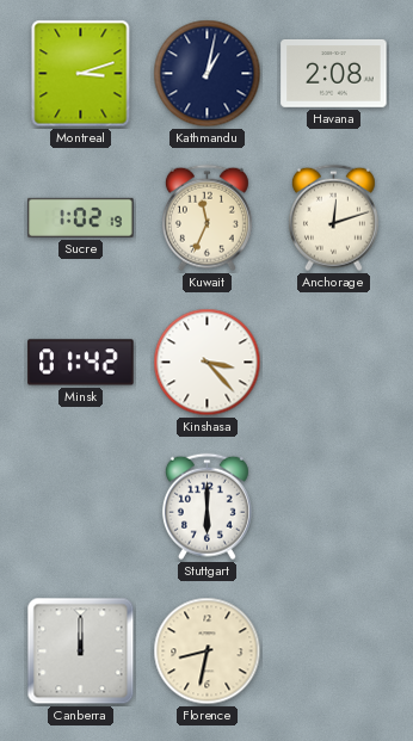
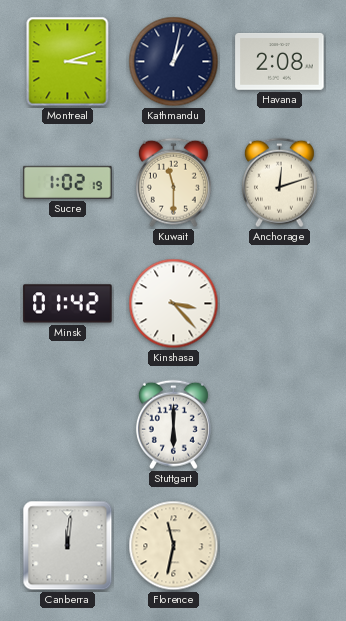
Kuwait: 11:34 -> 11:30 (173, 183)
Canberra: 12:00 -> 12:01 (68, 546)
Florence: 8:32 -> 11:32 (174, 546)
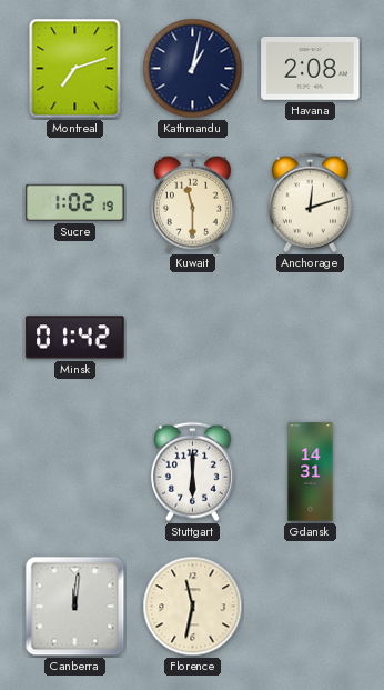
Montreal: 3:12 -> 7:12 (75, 69)
Kinshasa: 3:23 -> none (174, 304)
Gdansk: none -> 14:31 (311, 472)
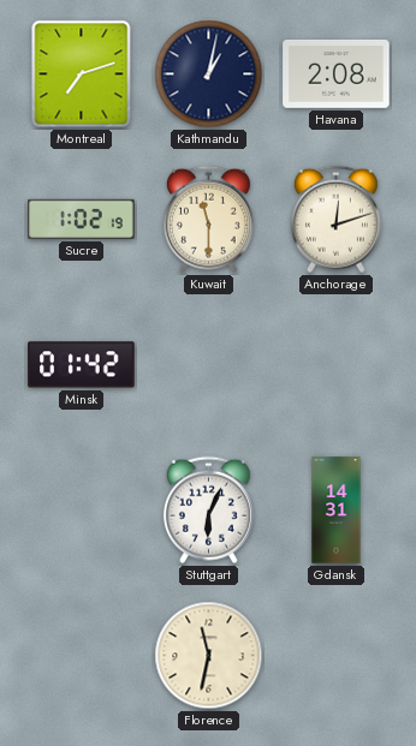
Stuttgart: 6:00 -> 6:04 (208, 511)
Canberra: 12:01 -> none (75, 607)
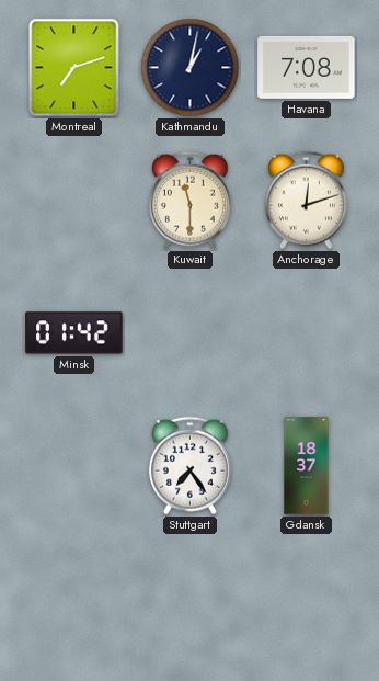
Havana: 2:08 -> 7:08 (307, 68)
Sucre: 1:02 -> none (82, 219)
Stuttgart: 6:04 -> 7:24 (190, 466)
Gdansk: 14:31 -> 18:37 (307, 466)
Florence: 11:32 -> none (209, 656)
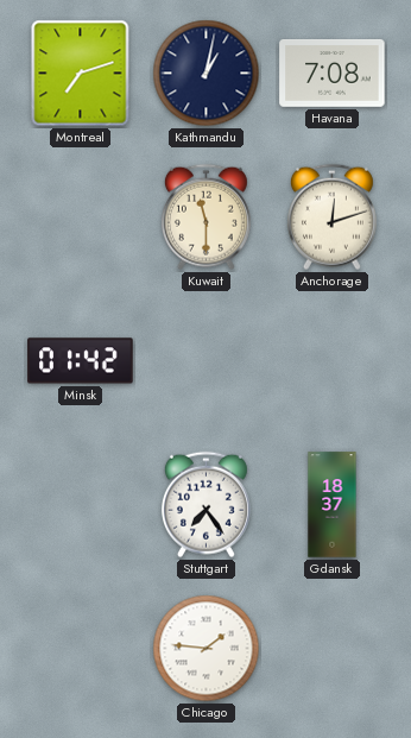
Chicago: none -> 1:46 (207, 649)
